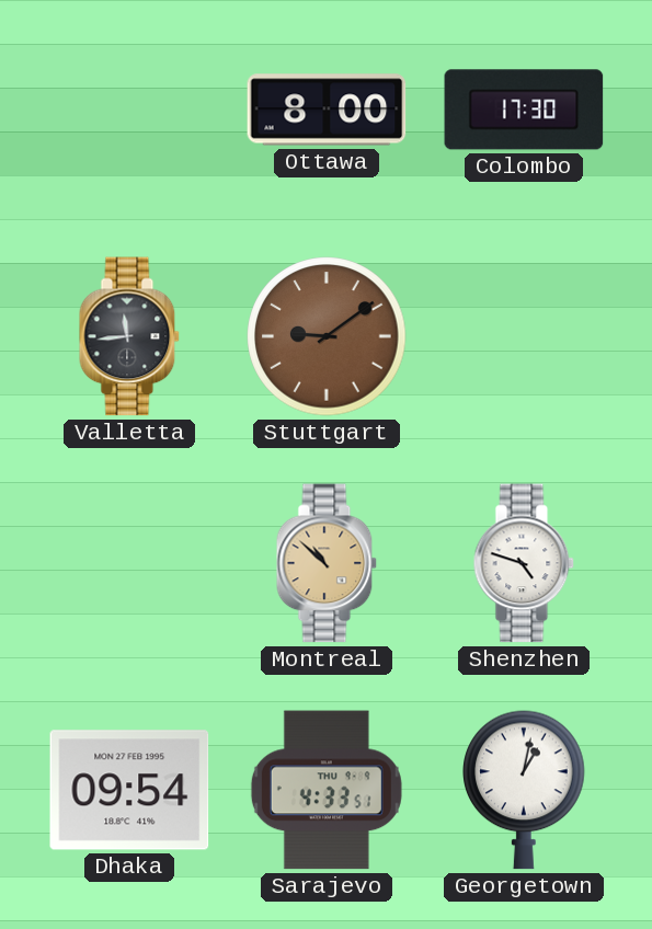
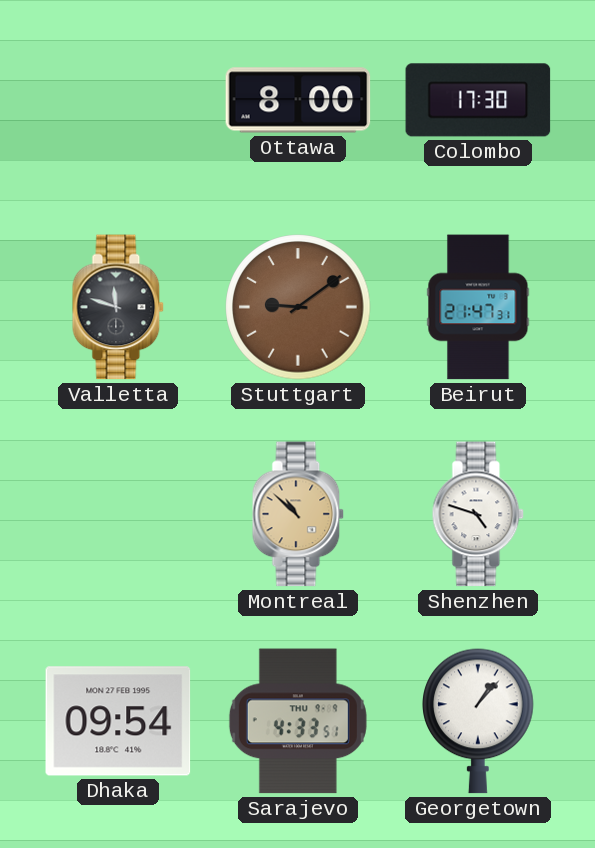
Valletta: 11:44 -> 11:48 (118, 307)
Beirut: none -> 21:47 (478, 307)
Georgetown: 1:02 -> 1:07 (478, 721)
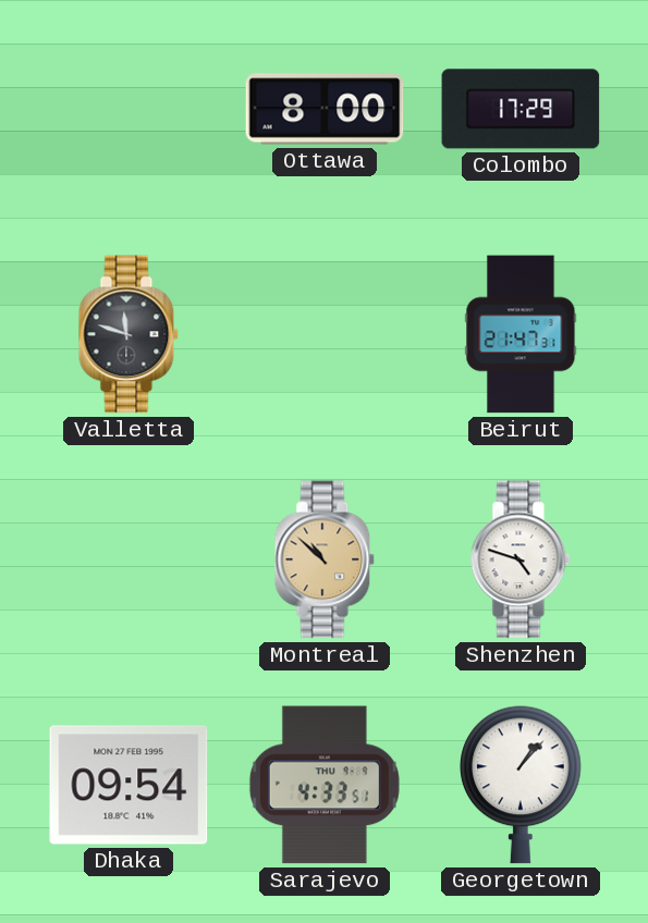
Colombo: 17:30 -> 17:29 (521, 109)
Stuttgart: 9:09 -> none (298, 307)
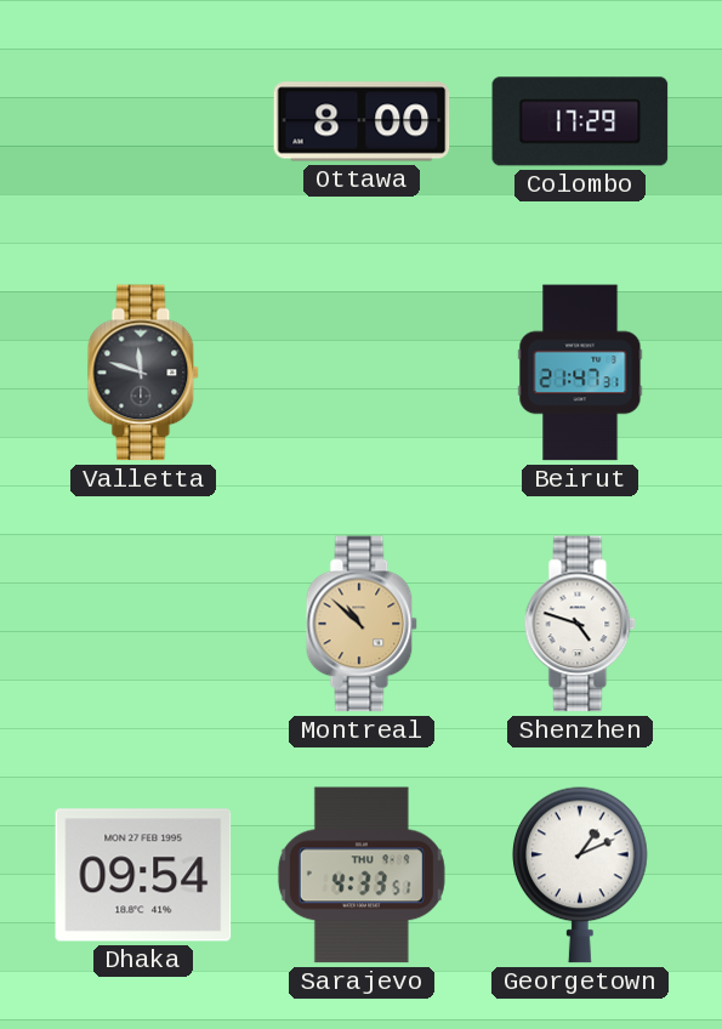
Georgetown: 1:07 -> 1:11 (580, 875)
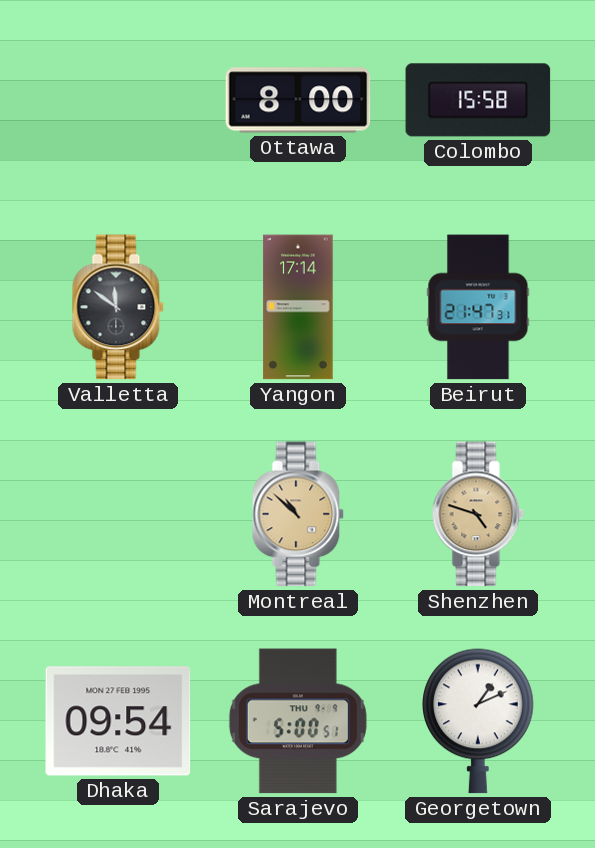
Colombo: 17:29 -> 15:58 (478, 100)
Valletta: 11:48 -> 11:51 (118, 307)
Yangon: none -> 17:14 (298, 307)
Shenzhen dial: white -> champagne (478, 514)
Sarajevo: 4:33 -> 5:00 (298, 721)
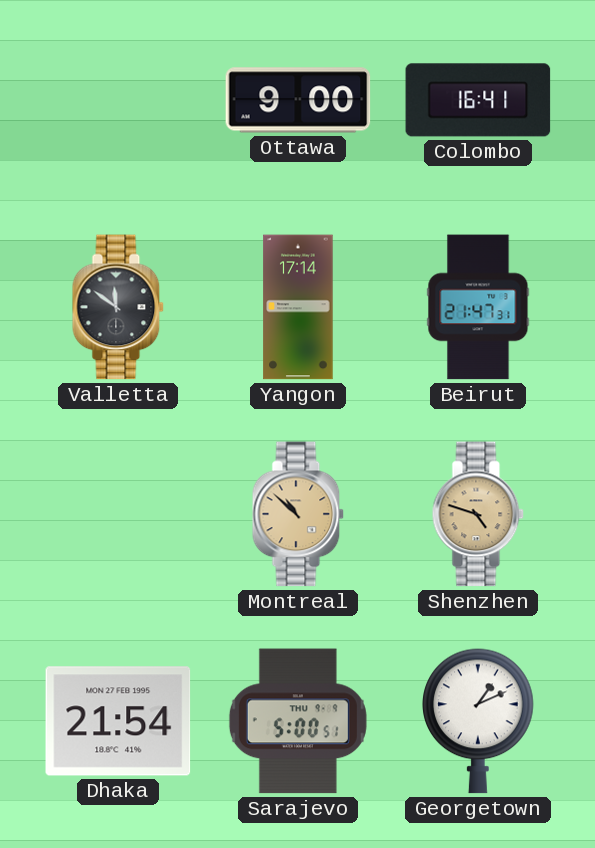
Ottawa: 8:00 -> 9:00 (298, 100)
Colombo: 15:58 -> 16:41 (478, 100)
Dhaka: 09:54 -> 21:54 (118, 721)
